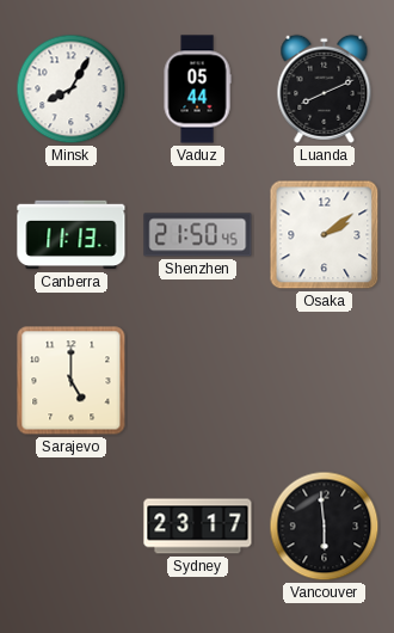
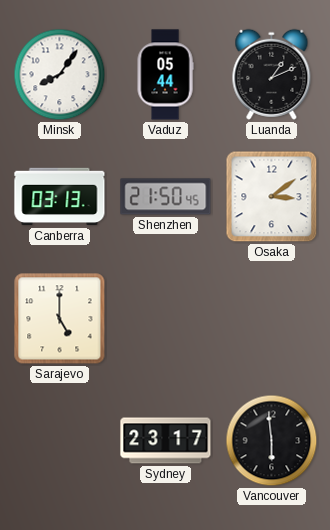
Minsk: 8:05 -> 8:06 (60, 75)
Luanda: 8:11 -> 1:11 (272, 74)
Canberra: 11:13 -> 03:13 (60, 197)
Osaka: 2:09 -> 3:09 (272, 197)
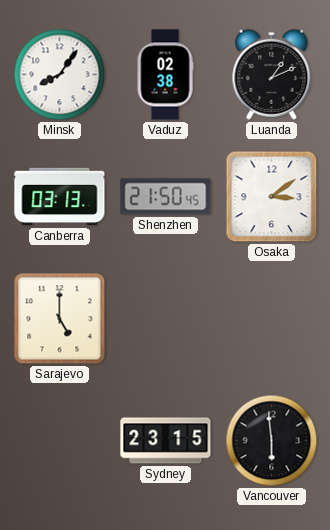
Vaduz: 05:44 -> 02:38 (165, 75)
Sydney: 23:17 -> 23:15 (166, 441)
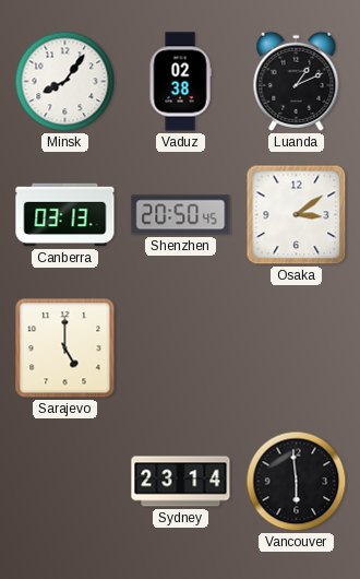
Shenzhen: 21:50 -> 20:50 (181, 215)
Sydney: 23:15 -> 23:14 (181, 482)
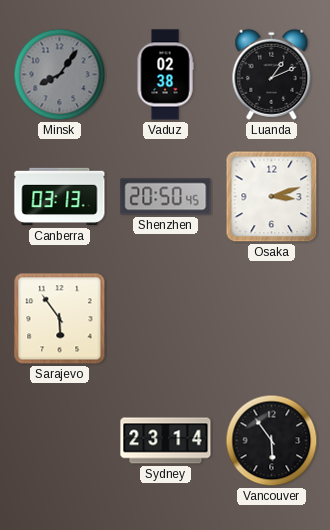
Minsk dial: white -> grey (60, 75)
Osaka: 3:09 -> 3:12 (272, 197)
Sarajevo: 5:00 -> 5:54 (60, 319)
Vancouver: 5:59 -> 5:54 (272, 441)
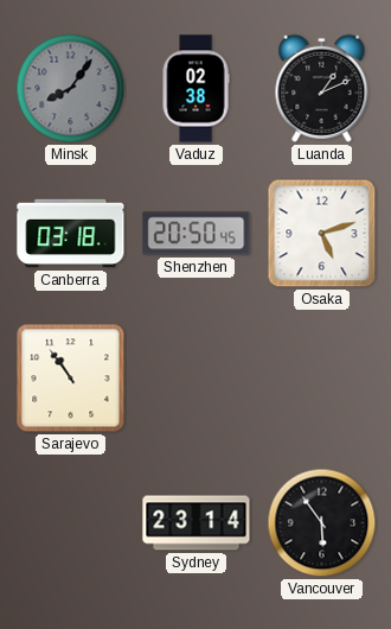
Canberra: 03:13 -> 03:18 (71, 234)
Osaka: 3:12 -> 5:12 (322, 234)
Sarajevo: 5:54 -> 10:54 (71, 379)
